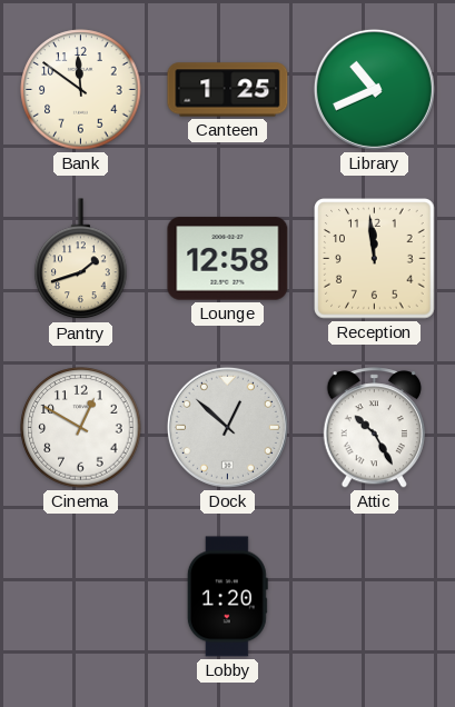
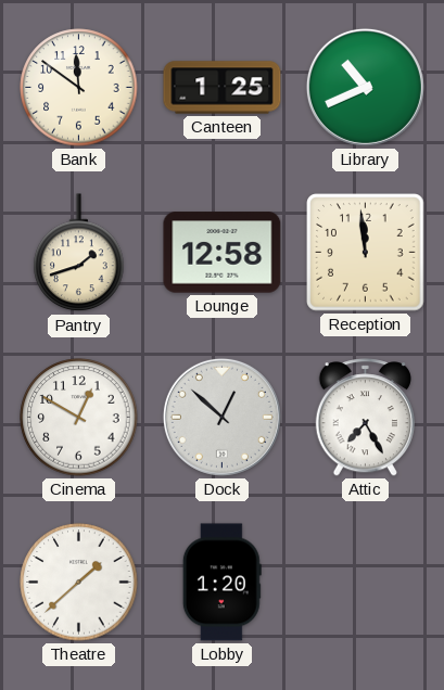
Attic: 10:25 -> 7:25 (365, 418)
Theatre: none -> 1:38 (79, 583)
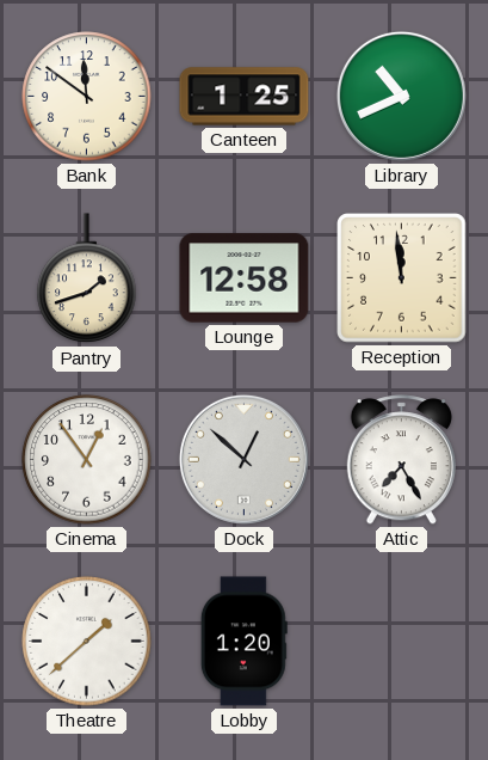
Cinema: 12:50 -> 12:54 (87, 460)
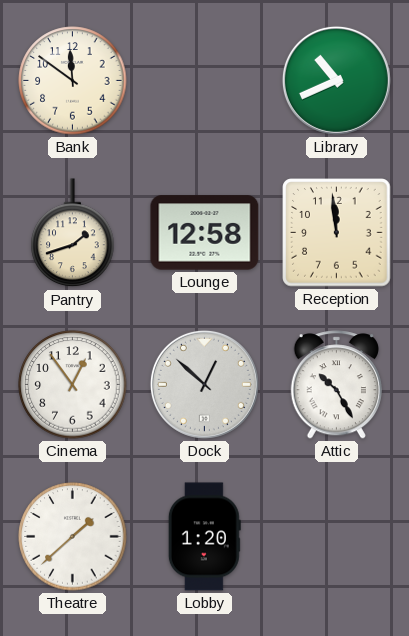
Canteen: 1:25 -> none (245, 97)
Attic: 7:25 -> 10:25 (336, 385)
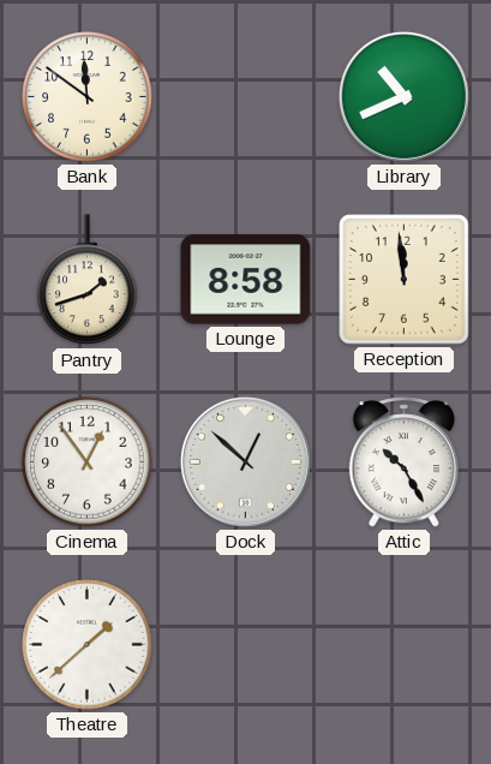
Lounge: 12:58 -> 8:58 (246, 280)
Lobby: 1:20 -> none (204, 537)
